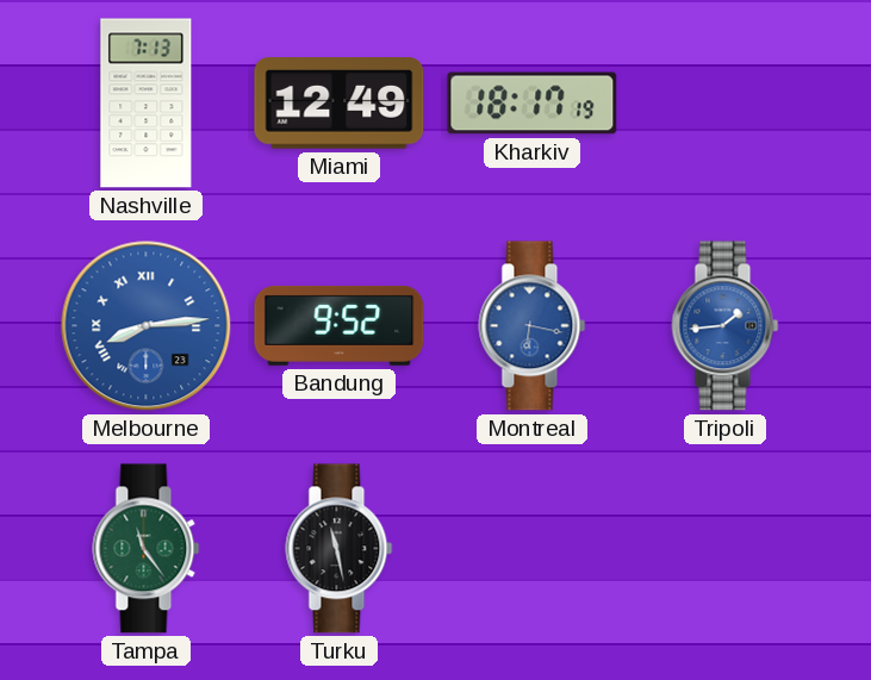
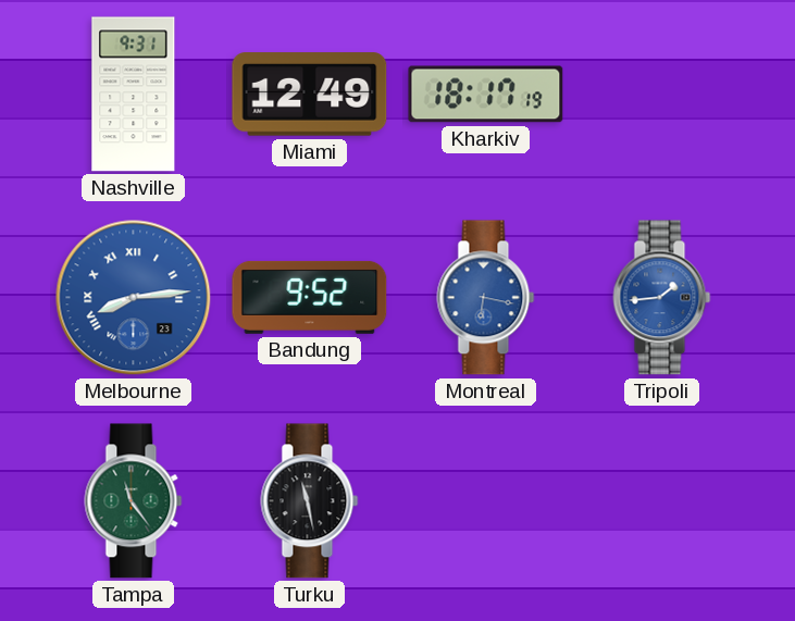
Nashville: 7:13 -> 9:31 (134, 95)
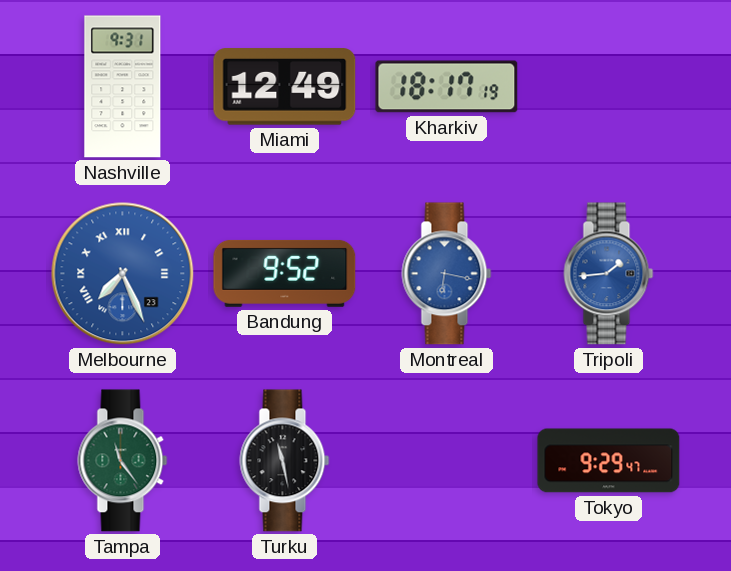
Melbourne: 8:14 -> 7:26 (123, 274)
Tokyo: none -> 9:29 (609, 461)
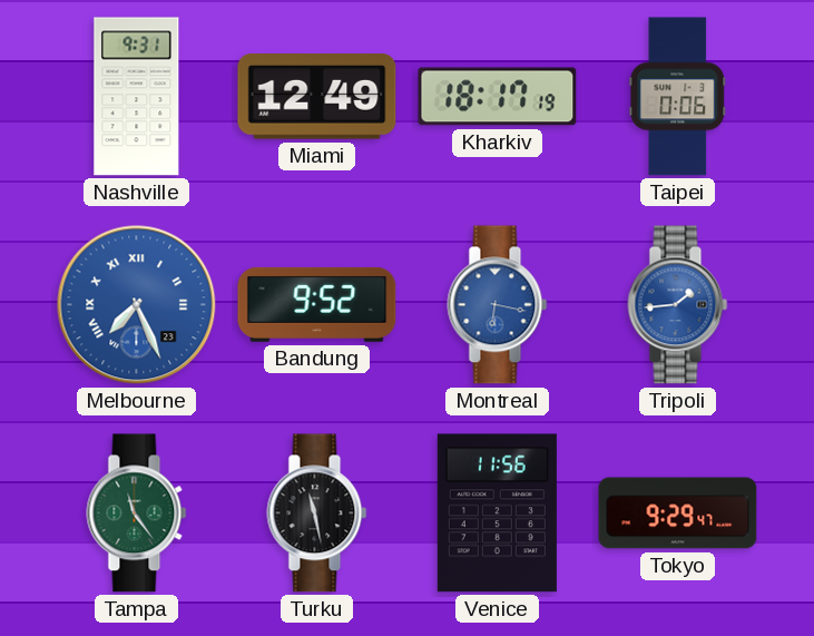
Taipei: none -> 0:06 (678, 97)
Venice: none -> 11:56 (497, 513)
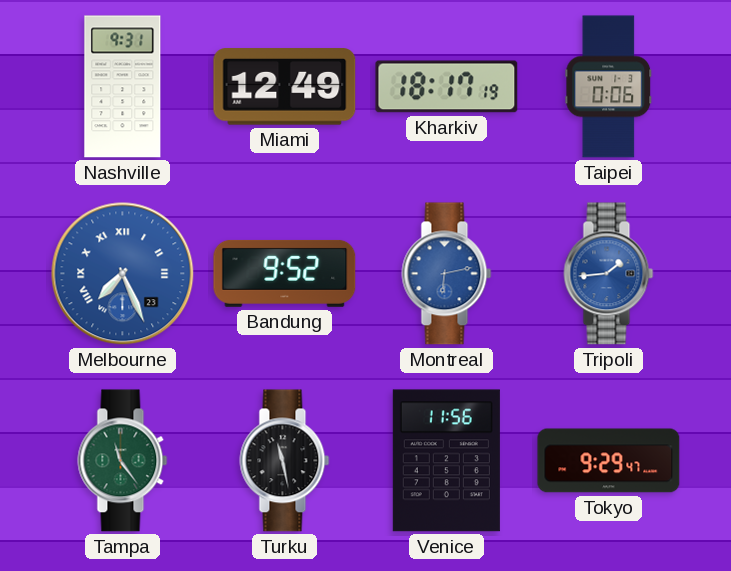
Montreal: 6:17 -> 6:13 (447, 274)
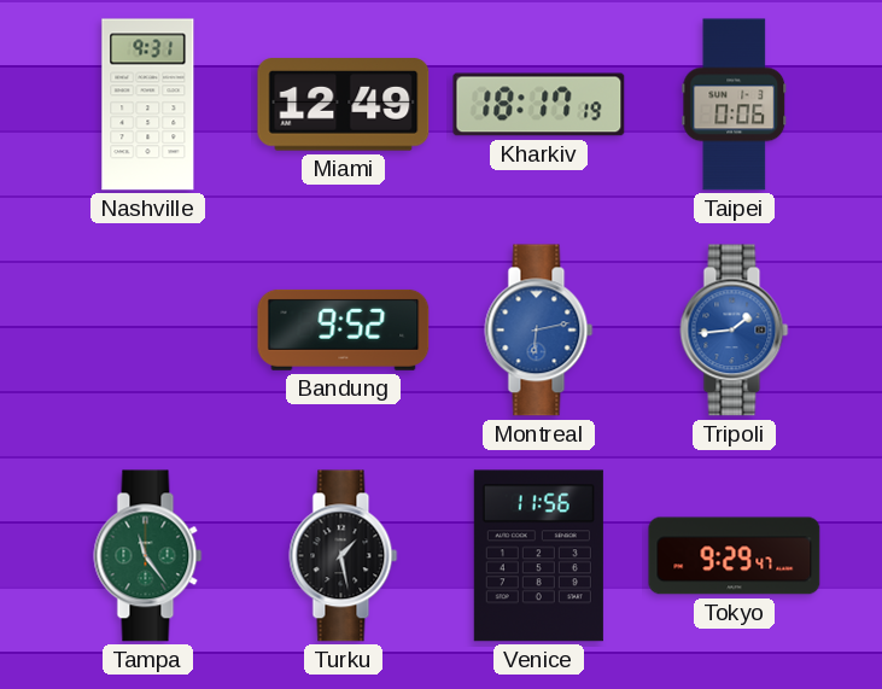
Melbourne: 7:26 -> none (123, 274)
Turku: 11:28 -> 1:28 (344, 556)
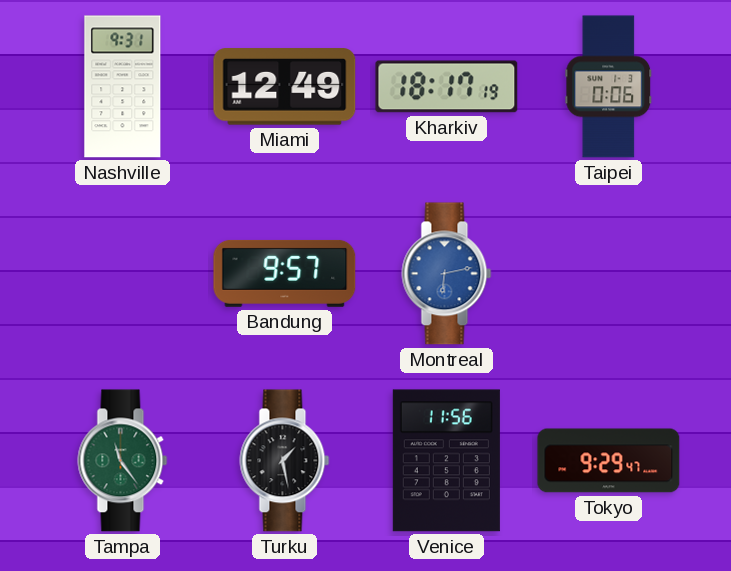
Bandung: 9:52 -> 9:57 (285, 273)
Tripoli: 1:44 -> none (735, 331)
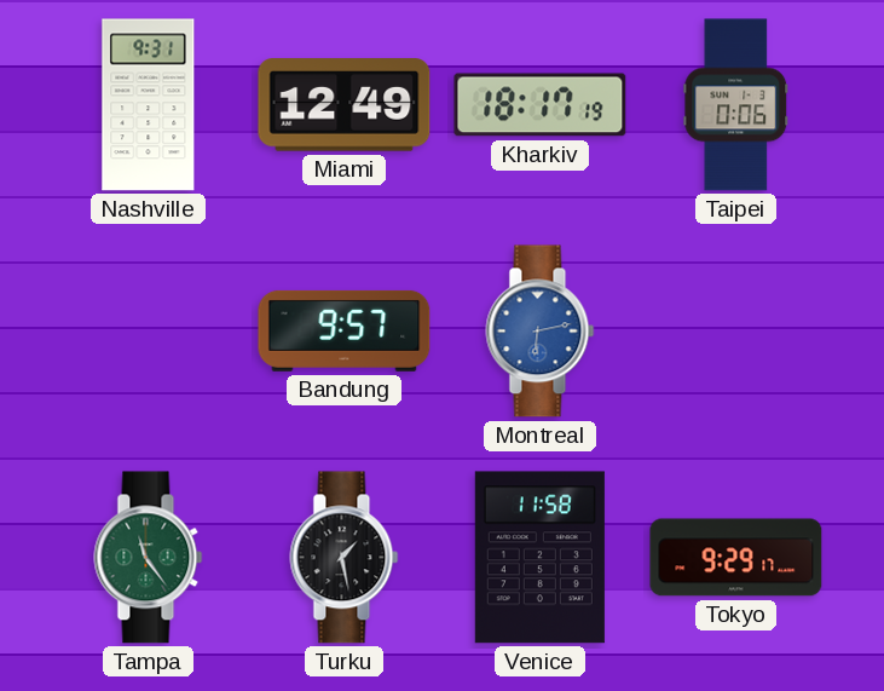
Venice: 11:56 -> 11:58 (539, 558)
Tokyo: 9:29:47 -> 9:29:17 (736, 558)
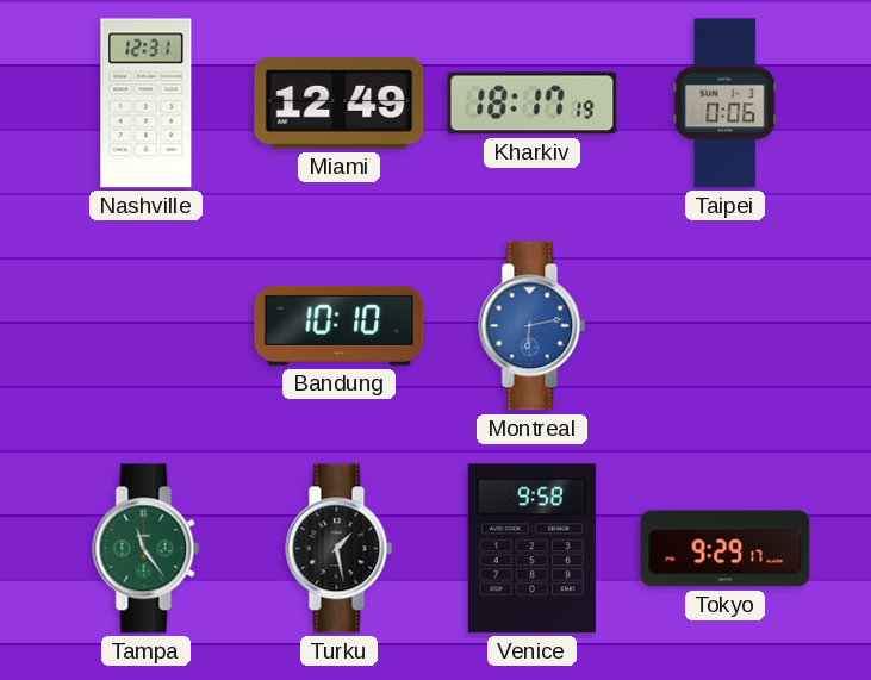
Nashville: 9:31 -> 12:31 (147, 104)
Bandung: 9:57 -> 10:10 (340, 325)
Venice: 11:58 -> 9:58 (531, 549)
